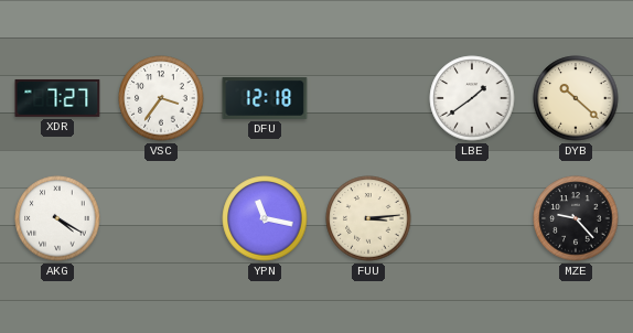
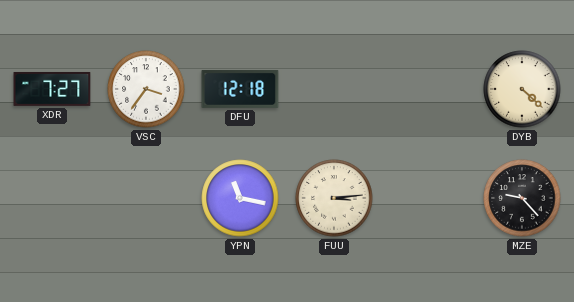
LBE: 1:39 -> none (472, 98)
DYB: 10:22 -> 4:22 (522, 89)
AKG: 4:20 -> none (57, 218)
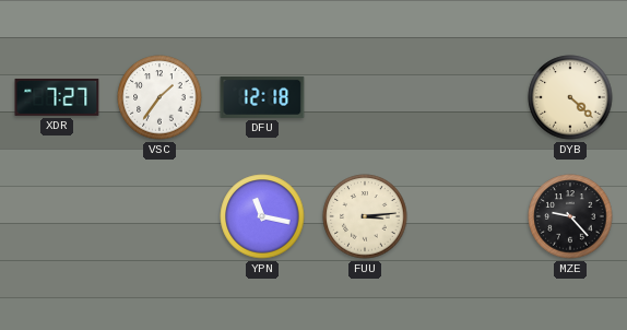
VSC: 3:36 -> 1:36 (159, 97)
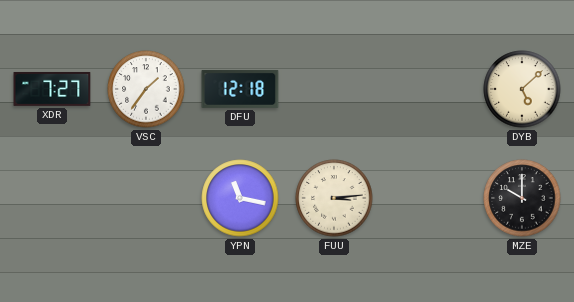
DYB: 4:22 -> 5:08 (522, 89)
MZE: 9:23 -> 10:00 (522, 198)
